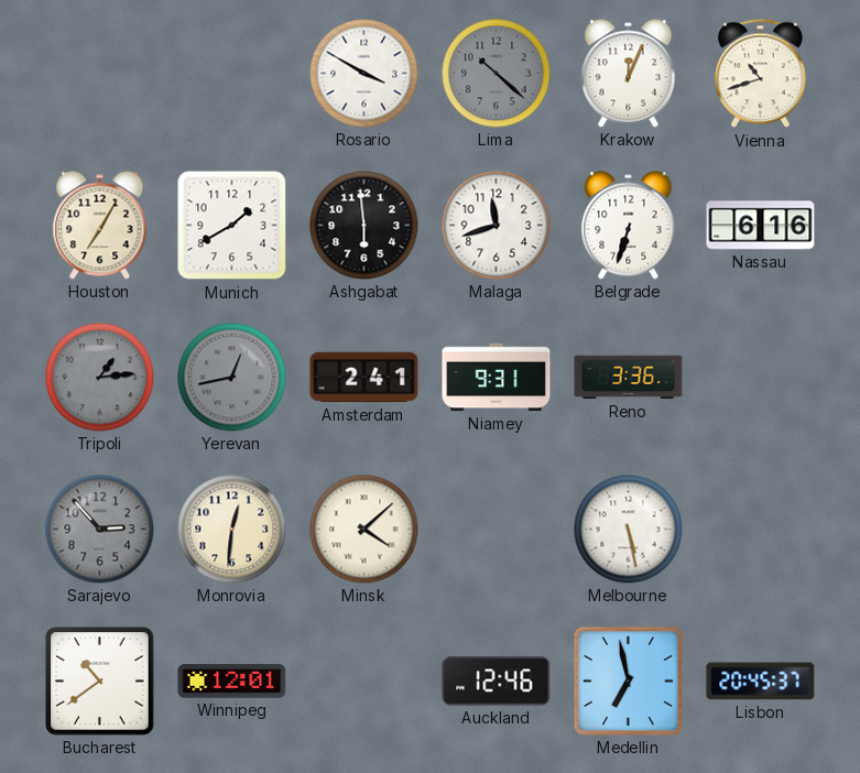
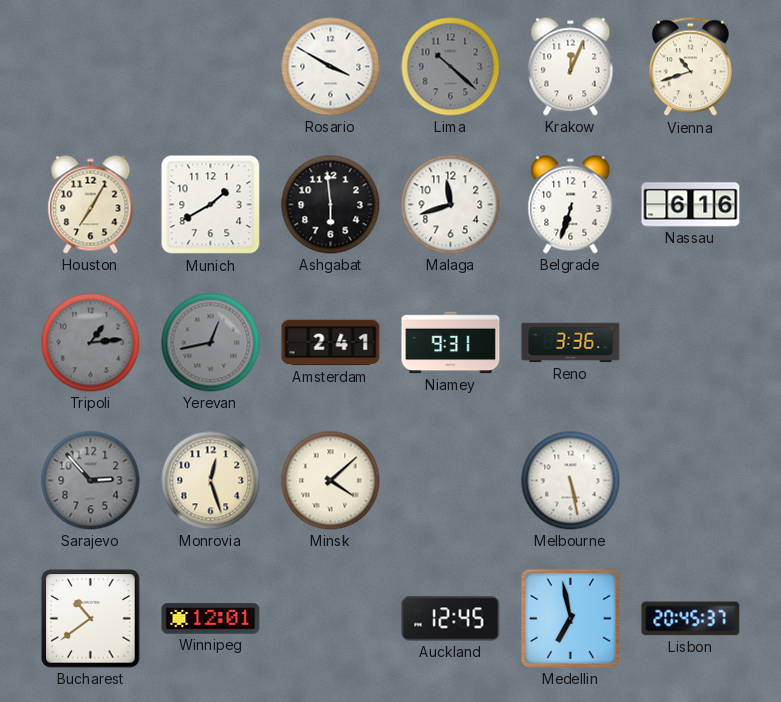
Monrovia: 12:31 -> 12:27 (211, 481)
Auckland: 12:46 -> 12:45 (451, 619)
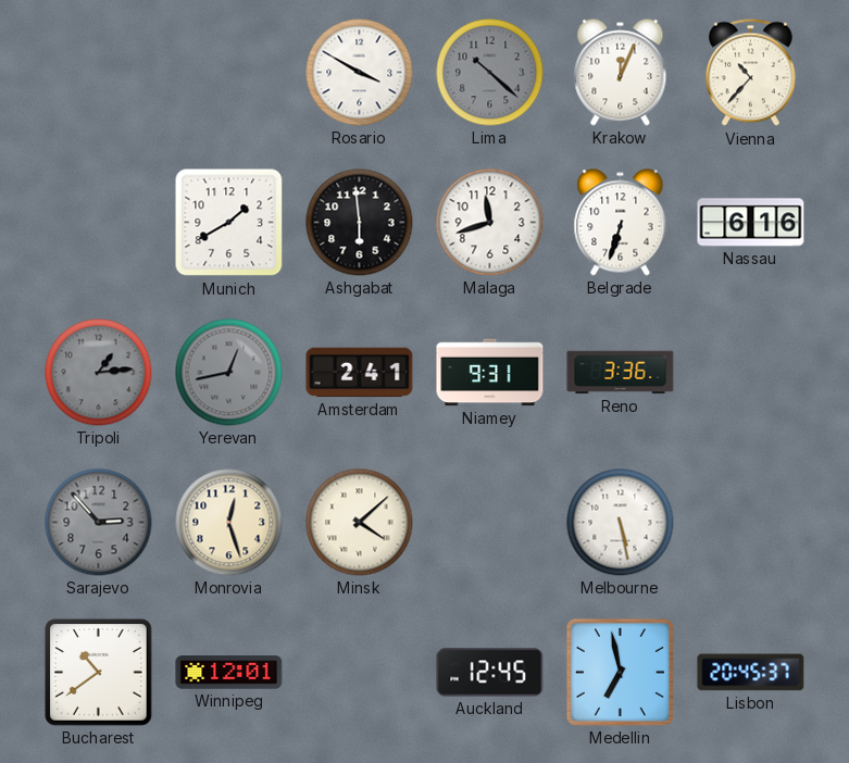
Vienna: 10:42 -> 10:37 (751, 73)
Houston: 7:05 -> none (91, 205)
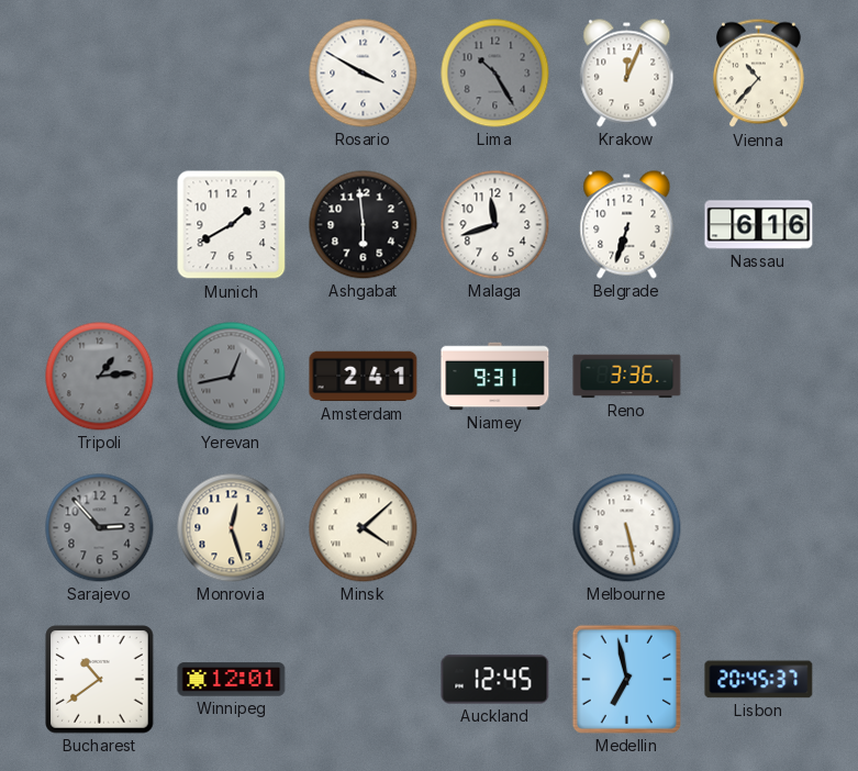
Lima: 10:22 -> 10:25 (495, 74)
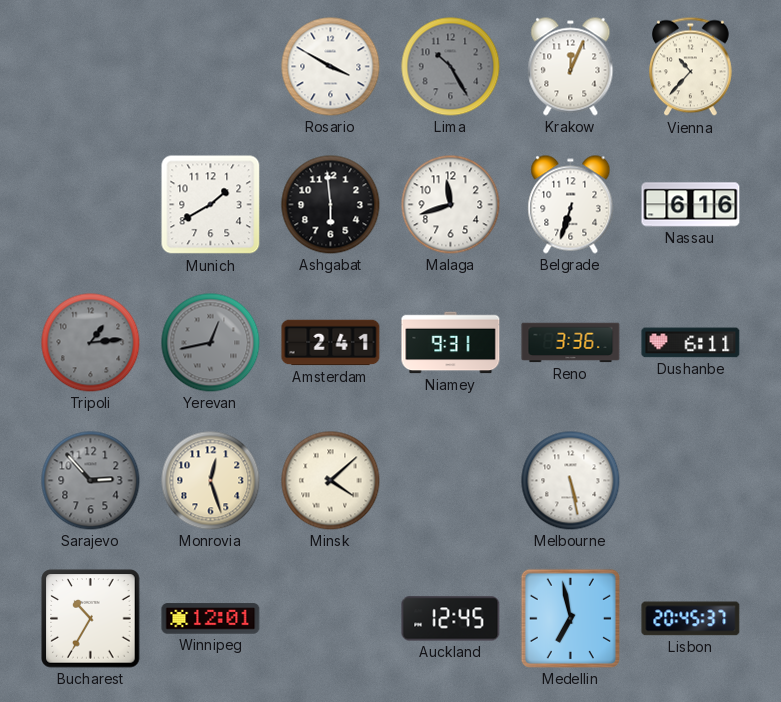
Dushanbe: none -> 6:11 (691, 343)
Bucharest: 10:39 -> 10:35 (91, 619)
